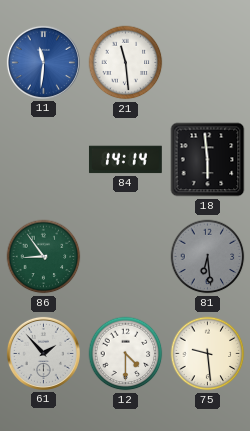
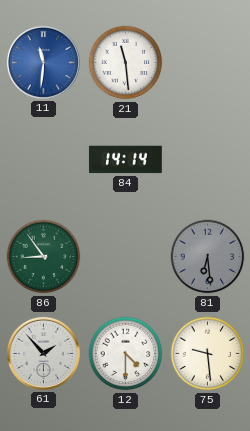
18: 5:59 -> none (208, 160)
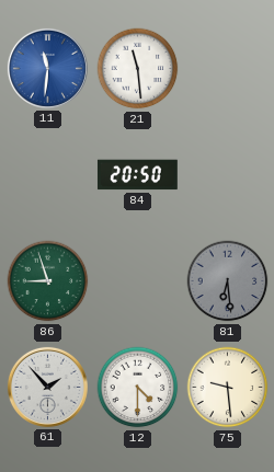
84: 14:14 -> 20:50 (137, 175)
86: 8:54 -> 8:57 (48, 281)
